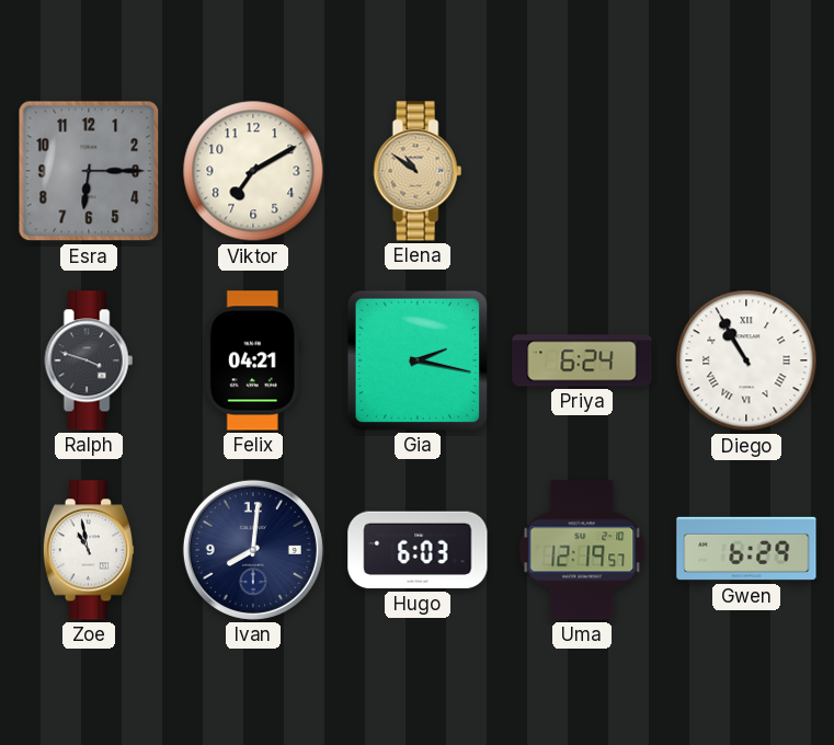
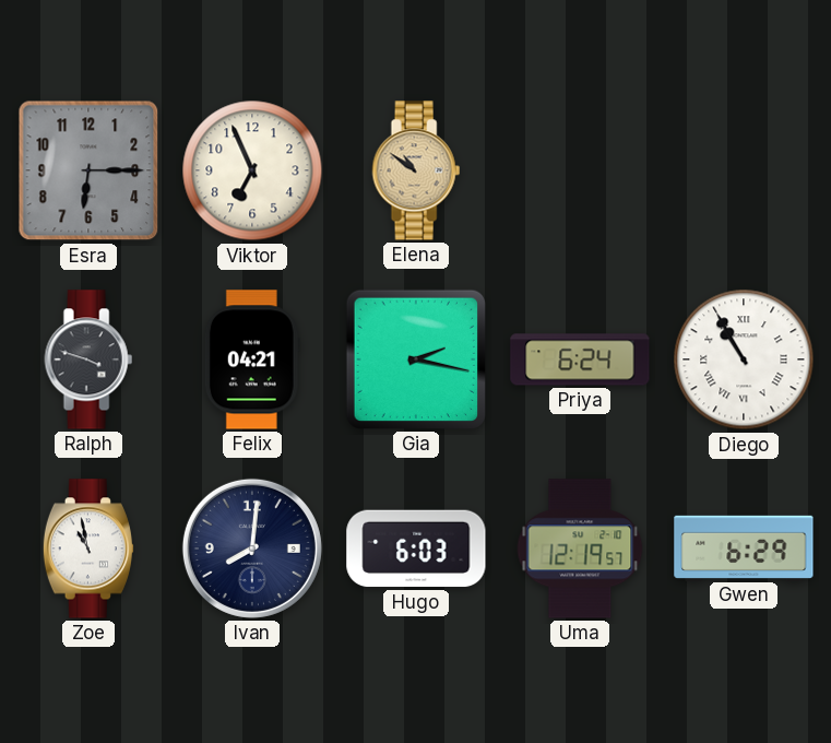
Viktor: 7:10 -> 6:56 (252, 170)
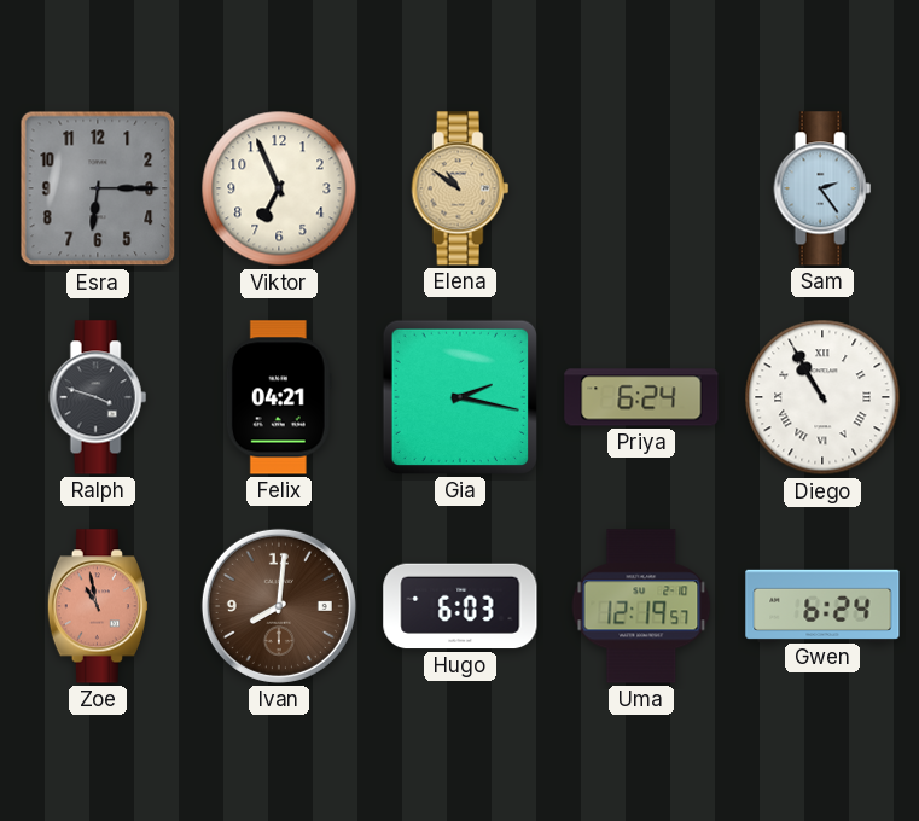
Sam: none -> 2:24 (822, 188)
Zoe dial: white -> salmon (98, 606)
Ivan dial: navy -> brown (279, 606)
Gwen: 6:29 -> 6:24 (822, 605)
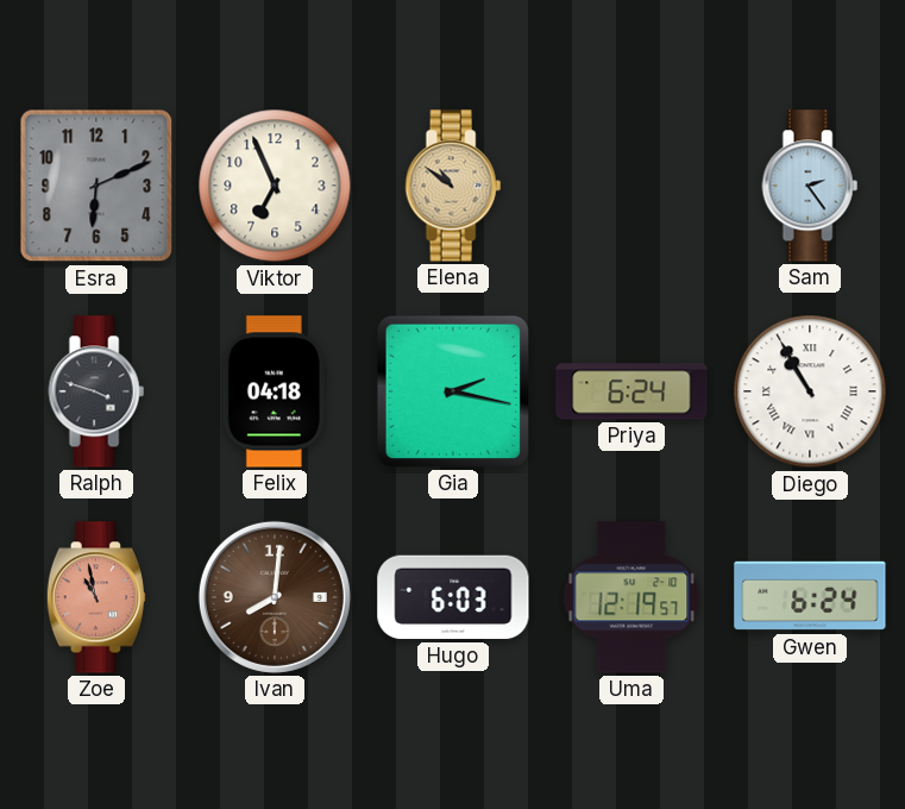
Esra: 6:15 -> 6:11 (96, 186)
Felix: 04:21 -> 04:18 (275, 391)
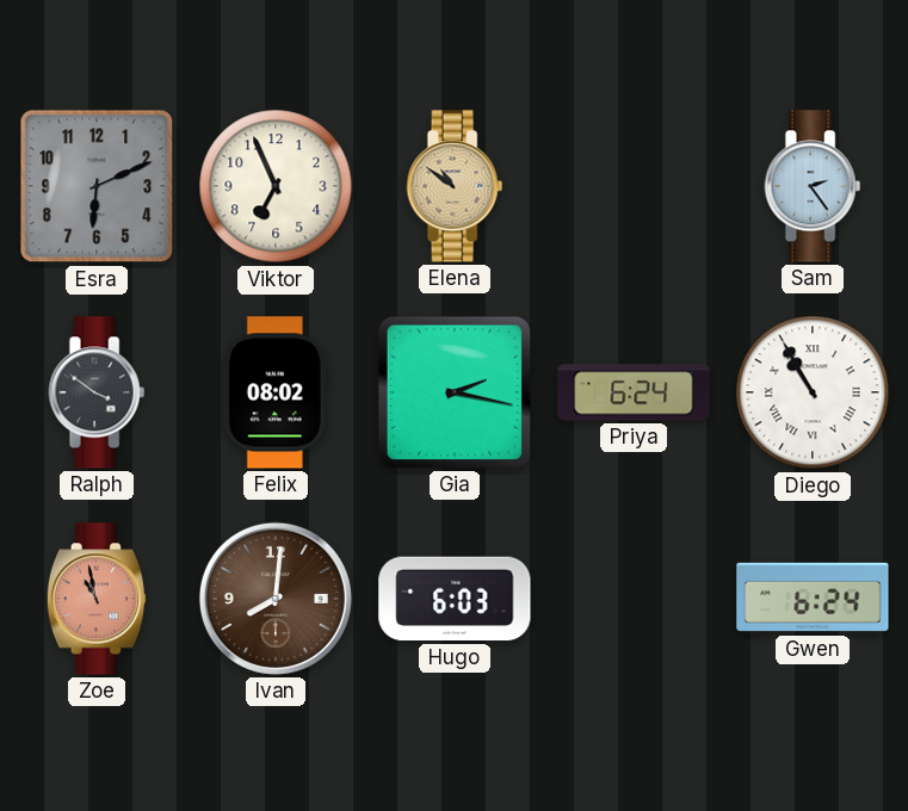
Ralph: 3:48 -> 3:51 (97, 392)
Felix: 04:18 -> 08:02 (276, 392)
Uma: 12:19 -> none (631, 597)
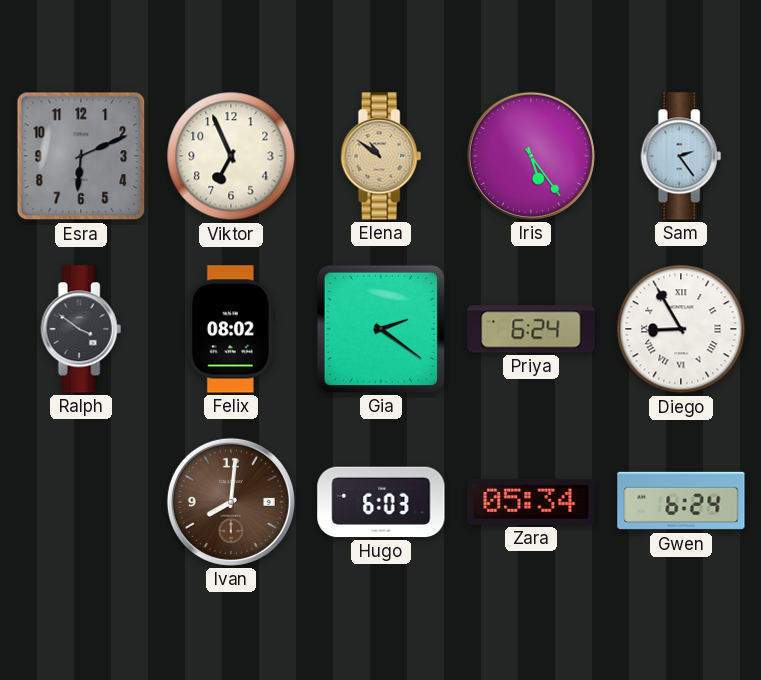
Iris: none -> 5:24 (531, 156)
Gia: 2:17 -> 2:21 (381, 329)
Diego: 10:55 -> 8:55 (681, 329)
Zoe: 10:58 -> none (97, 599)
Zara: none -> 05:34 (531, 502)
